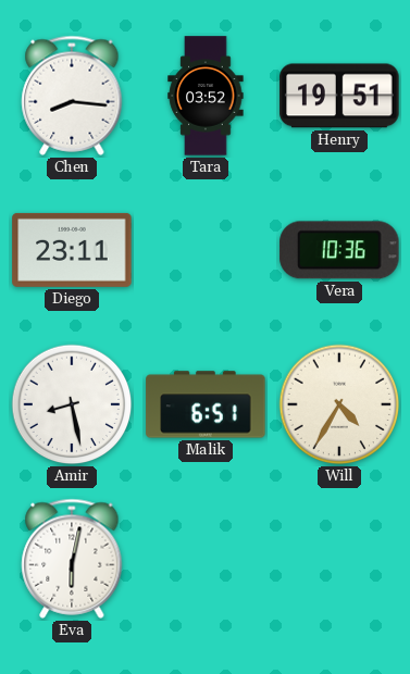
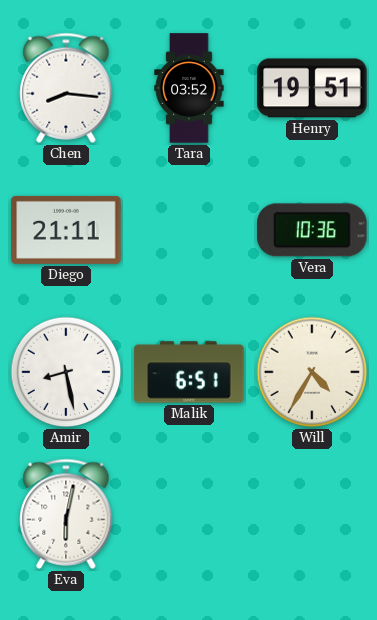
Diego: 23:11 -> 21:11 (66, 230)
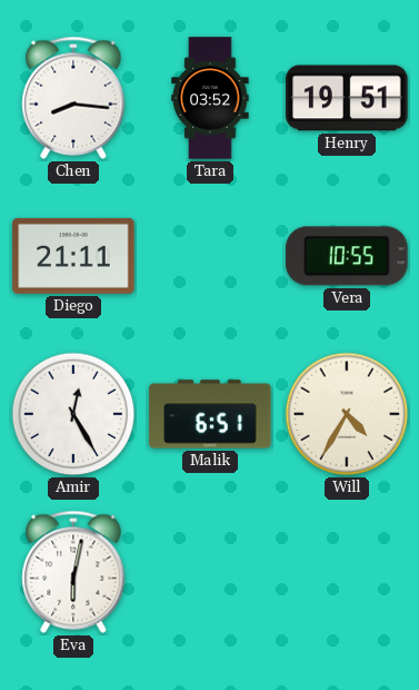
Vera: 10:36 -> 10:55 (347, 256)
Amir: 8:28 -> 12:25 (73, 414)
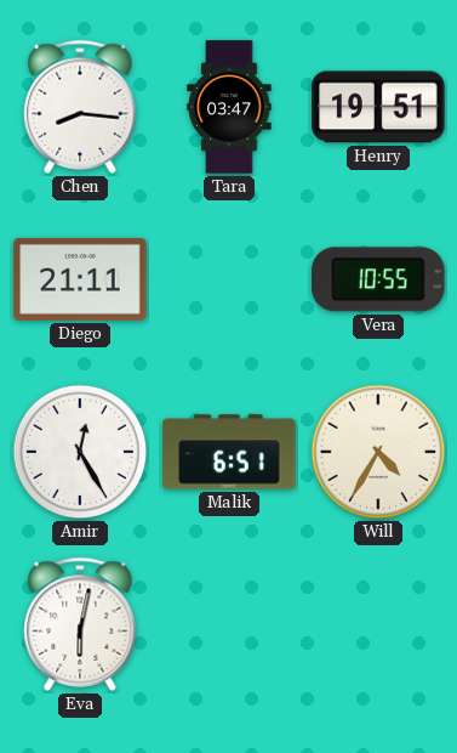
Tara: 03:52 -> 03:47 (229, 107)
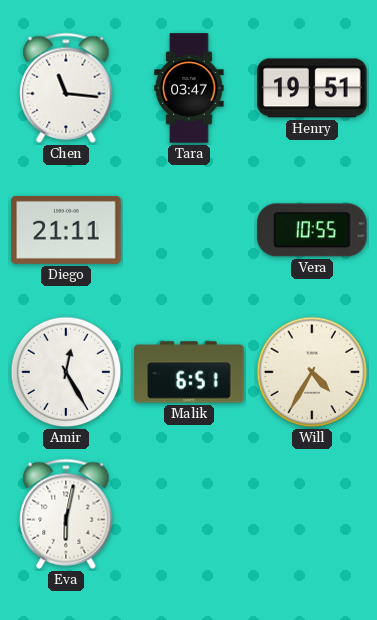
Chen: 8:16 -> 11:16 (66, 88)
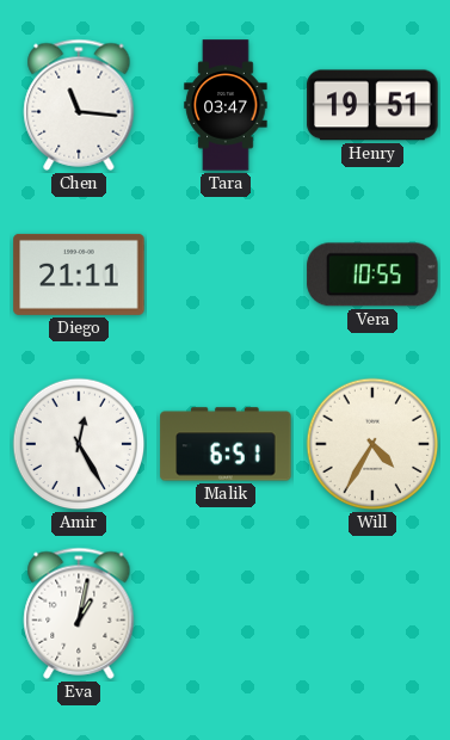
Eva: 6:02 -> 1:02 (79, 613)
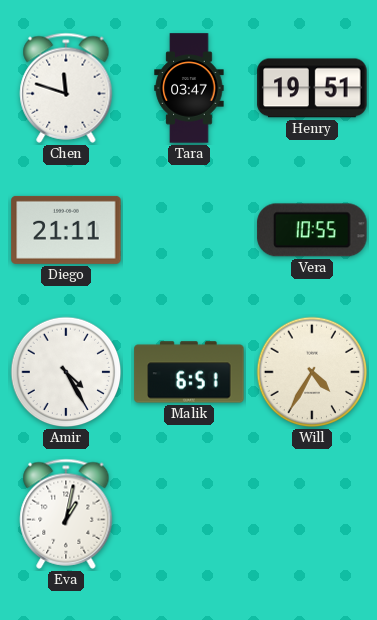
Chen: 11:16 -> 11:48 (66, 88)
Amir: 12:25 -> 4:25 (66, 372)
